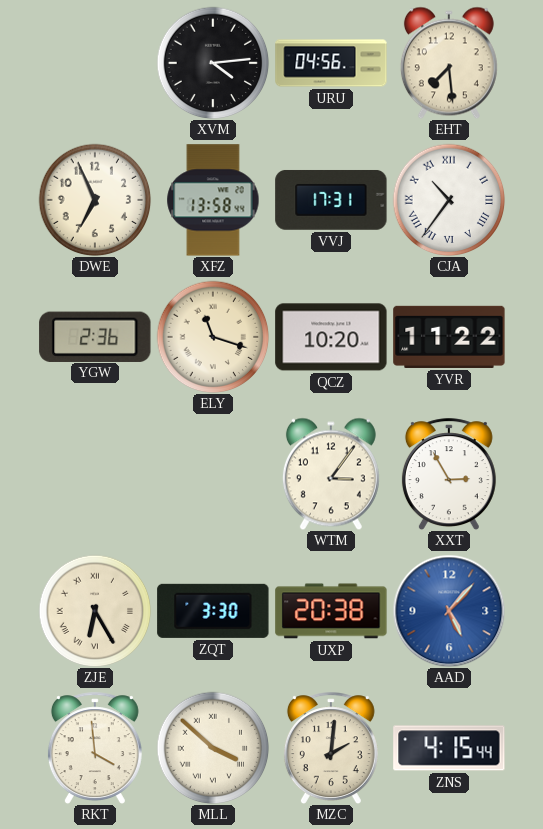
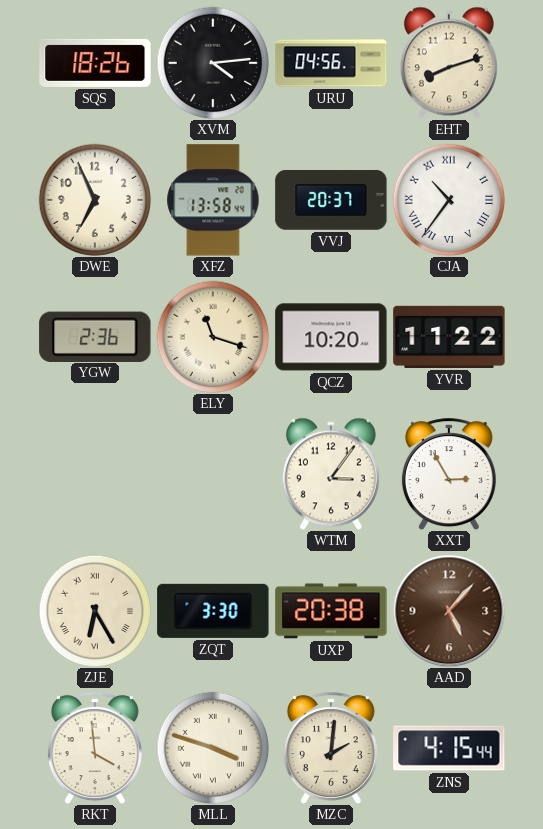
SQS: none -> 18:26 (95, 63)
EHT: 7:29 -> 8:12 (449, 63)
VVJ: 17:31 -> 20:37 (331, 200)
AAD dial: blue -> brown (449, 611)
MLL: 3:52 -> 3:48 (213, 748)
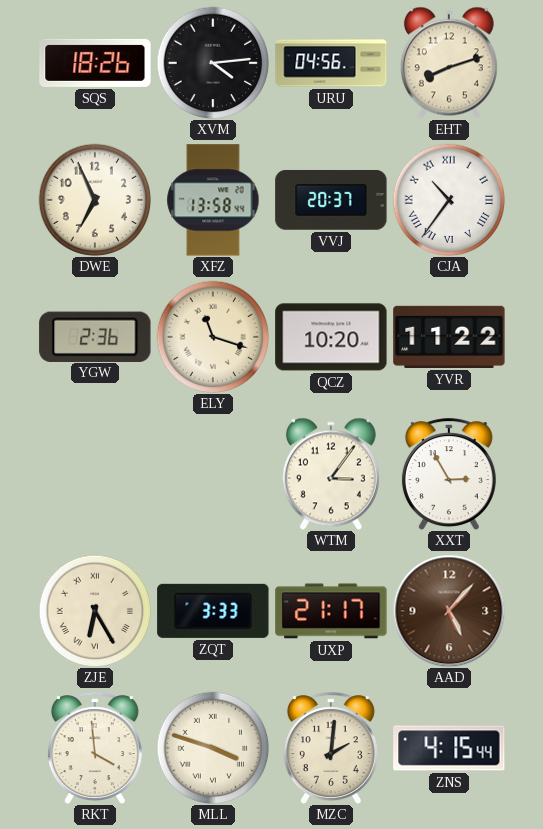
ZQT: 3:30 -> 3:33 (213, 611)
UXP: 20:38 -> 21:17 (331, 611)
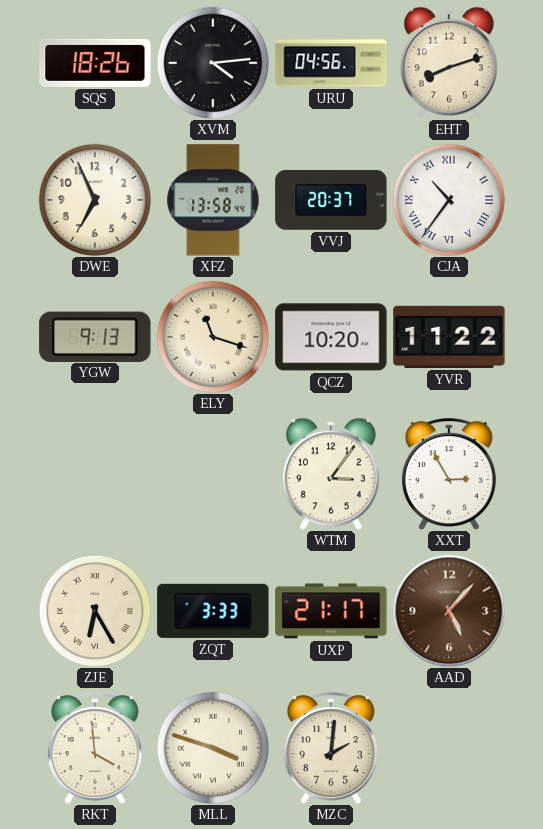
YGW: 2:36 -> 9:13 (95, 336)
ZNS: 4:15 -> none (449, 748)
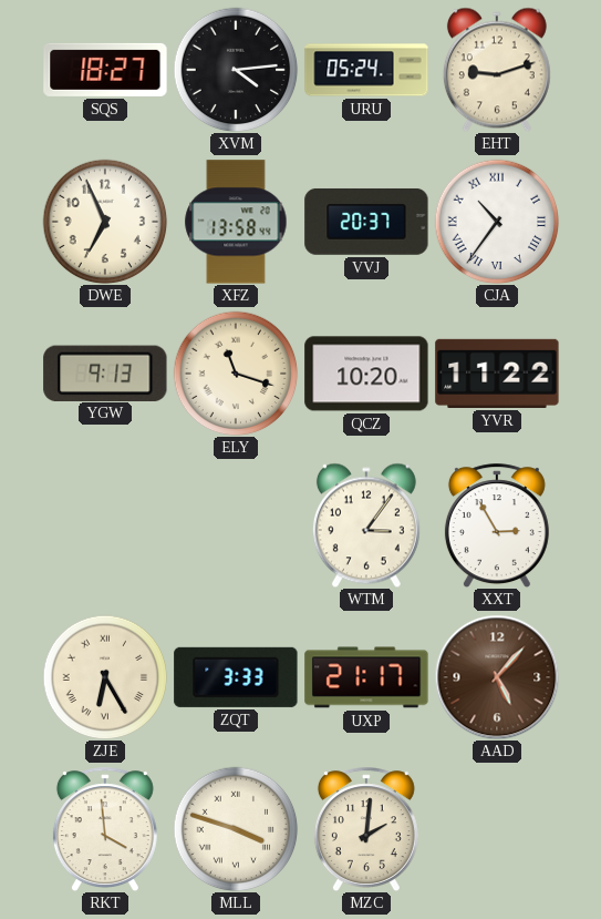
SQS: 18:26 -> 18:27 (105, 70)
URU: 04:56 -> 05:24 (366, 70)
EHT: 8:12 -> 9:12 (497, 70)
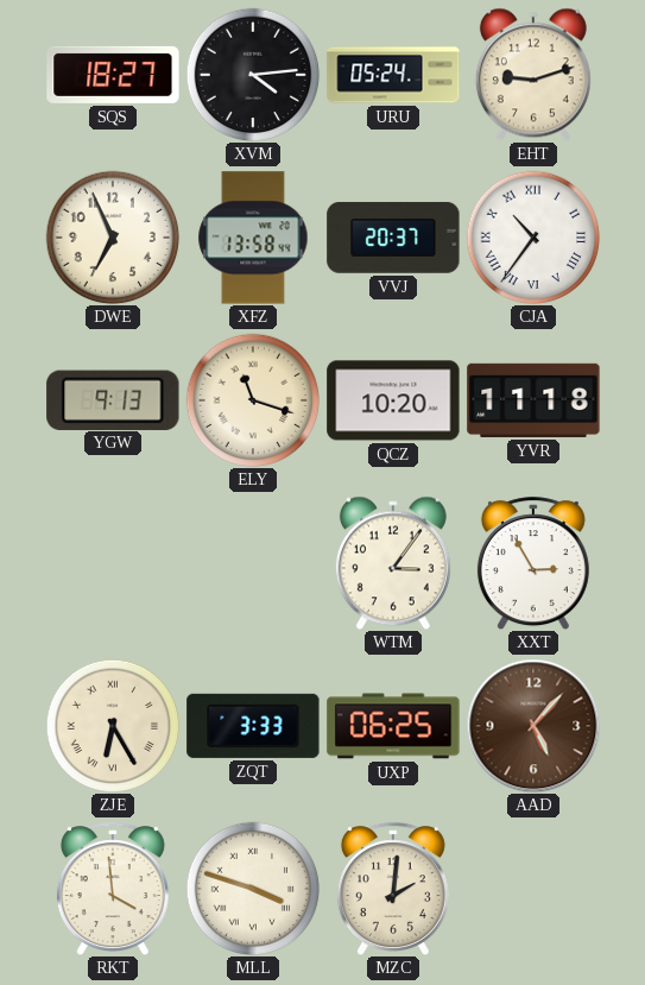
YVR: 11:22 -> 11:18 (533, 400)
UXP: 21:17 -> 06:25 (393, 726)
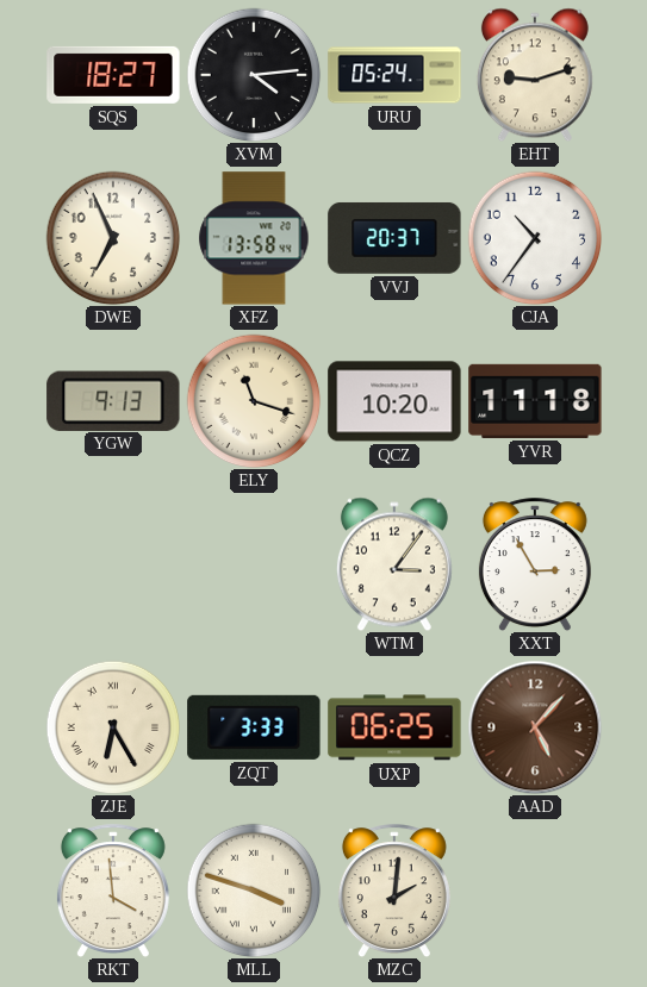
CJA numerals: Roman -> Arabic (535, 238)
